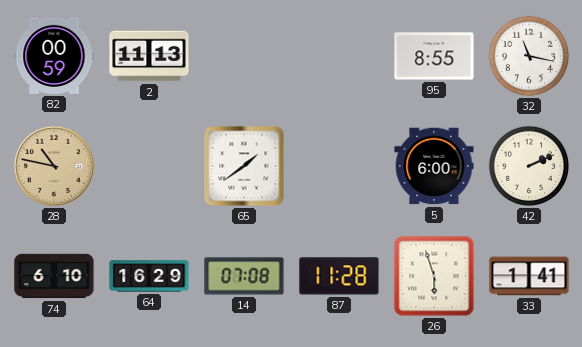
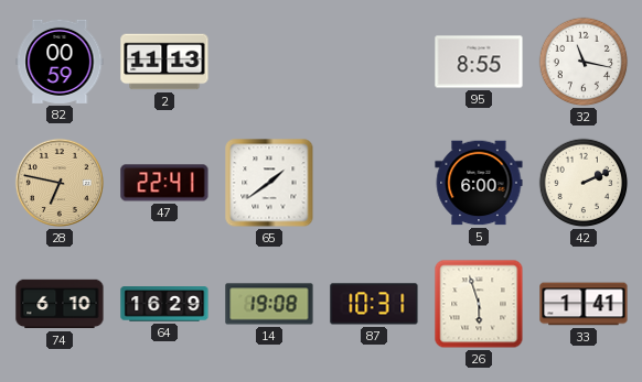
28: 10:47 -> 6:47 (60, 183)
47: none -> 22:41 (164, 183)
14: 07:08 -> 19:08 (269, 304)
87: 11:28 -> 10:31 (374, 304)
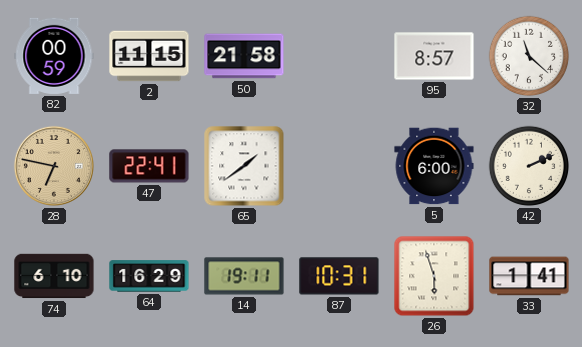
2: 11:13 -> 11:15 (149, 56)
50: none -> 21:58 (244, 56)
95: 8:55 -> 8:57 (434, 56)
32: 11:17 -> 11:22 (529, 56)
14: 19:08 -> 19:11 (244, 276)
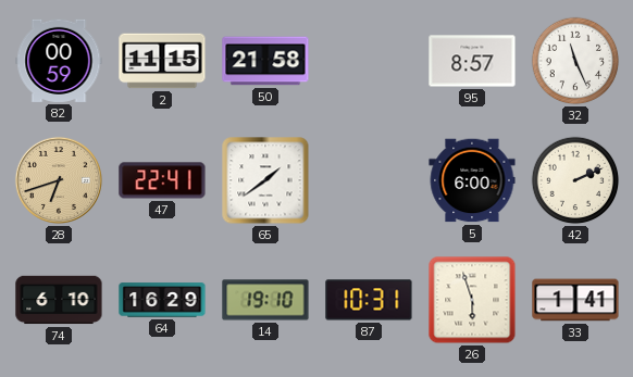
32: 11:22 -> 11:26 (575, 61)
28: 6:47 -> 6:42 (59, 180)
14: 19:11 -> 19:10 (265, 300)
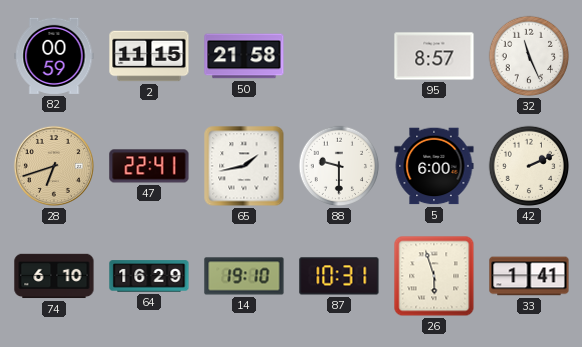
65: 1:39 -> 1:43 (244, 166)
88: none -> 9:30 (339, 166)
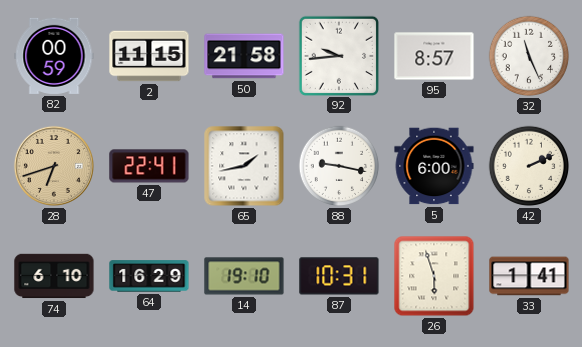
92: none -> 9:44 (338, 55)
88: 9:30 -> 9:17 (339, 166)
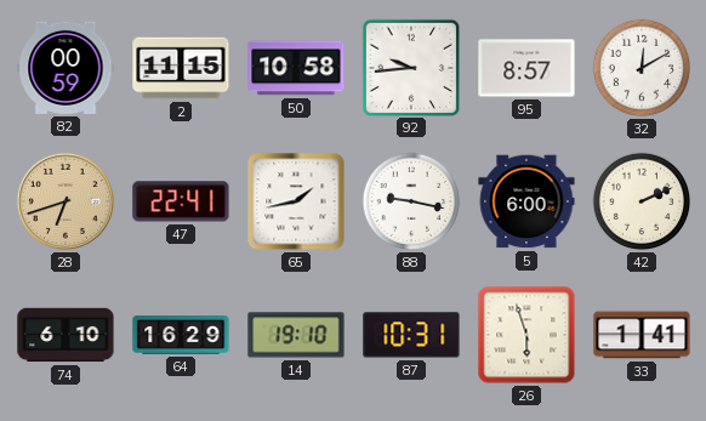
50: 21:58 -> 10:58 (296, 68)
32: 11:26 -> 12:10 (642, 68)
